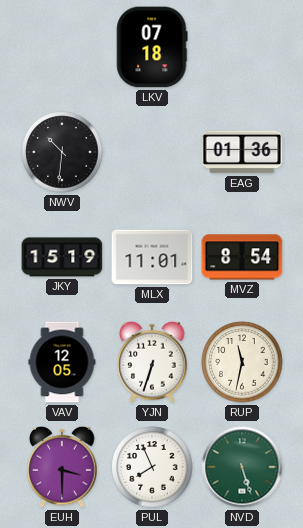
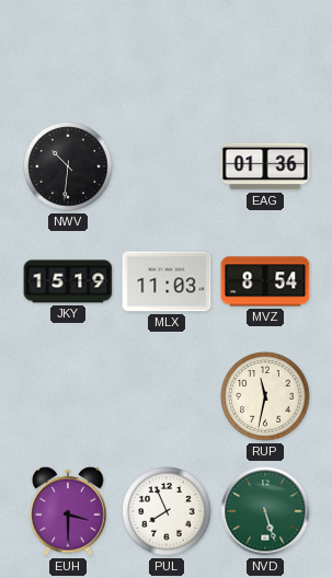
LKV: 07:18 -> none (152, 47)
MLX: 11:01 -> 11:03 (167, 281)
VAV: 12:05 -> none (62, 362)
YJN: 6:33 -> none (152, 362)
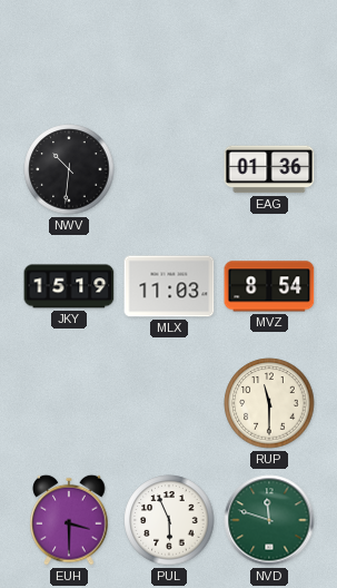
RUP: 11:32 -> 11:30 (269, 403)
PUL: 7:56 -> 5:56 (169, 520)
NVD: 5:27 -> 11:48 (269, 520)
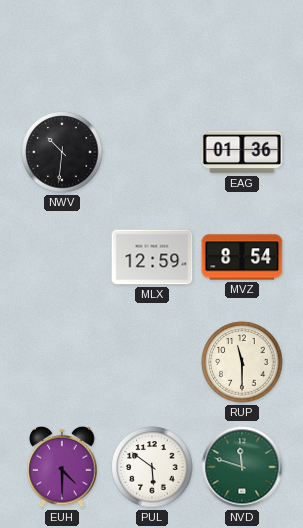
JKY: 15:19 -> none (69, 286)
MLX: 11:03 -> 12:59 (152, 257)
EUH: 3:30 -> 4:30 (62, 467)
PUL: 5:56 -> 5:51 (152, 467)
